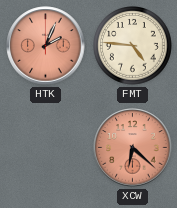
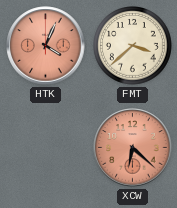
HTK: 2:04 -> 4:04 (46, 46)
FMT: 4:46 -> 3:38 (133, 46)
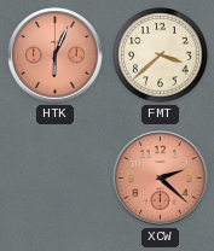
HTK: 4:04 -> 6:04 (56, 56)
XCW: 6:22 -> 2:22 (161, 179)
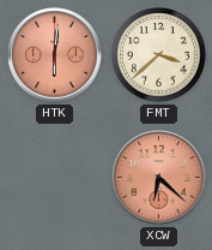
HTK: 6:04 -> 6:01 (55, 55)
XCW: 2:22 -> 6:22 (159, 178)
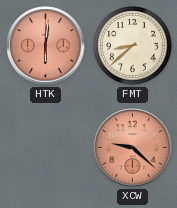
FMT: 3:38 -> 8:38 (133, 46)
XCW: 6:22 -> 9:22 (133, 148)
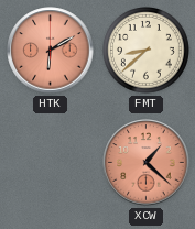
HTK: 6:01 -> 6:10 (51, 51)
XCW: 9:22 -> 1:22 (147, 163)
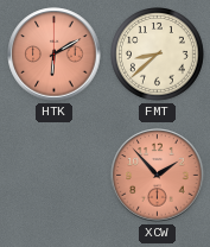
XCW: 1:22 -> 1:53 (158, 176)
